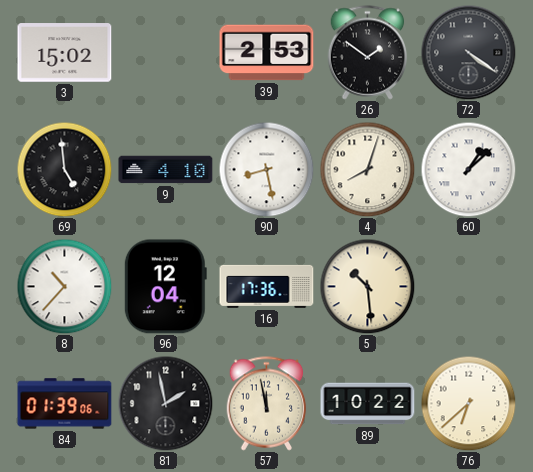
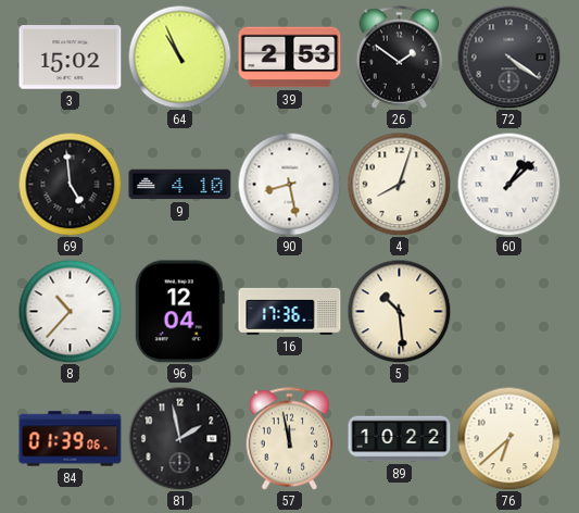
64: none -> 10:56 (179, 57)
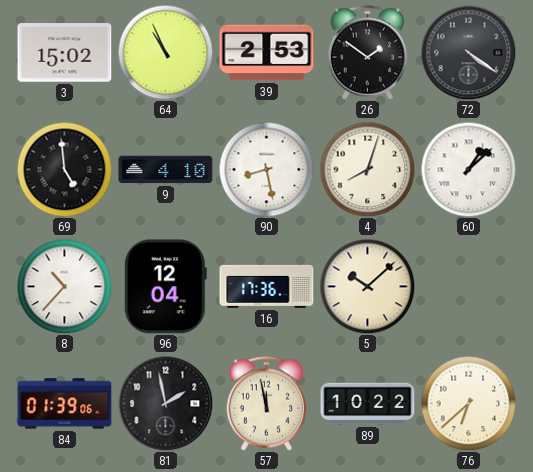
5: 10:29 -> 10:08 (367, 286)
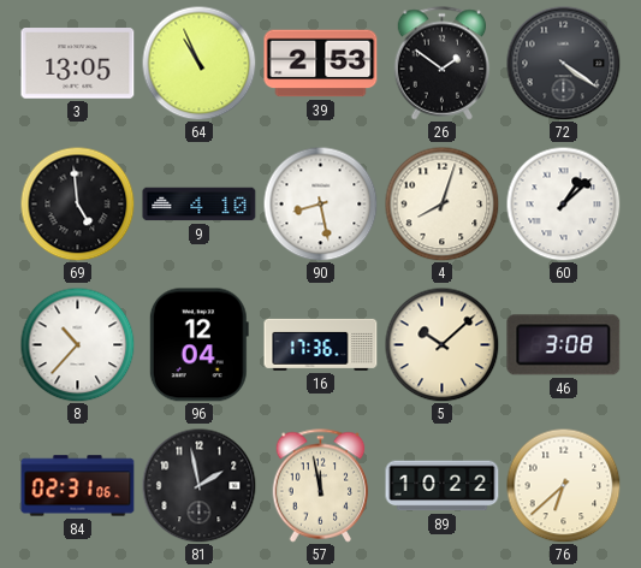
3: 15:02 -> 13:05 (78, 64)
46: none -> 3:08 (564, 345)
84: 01:39 -> 02:31 (78, 486)
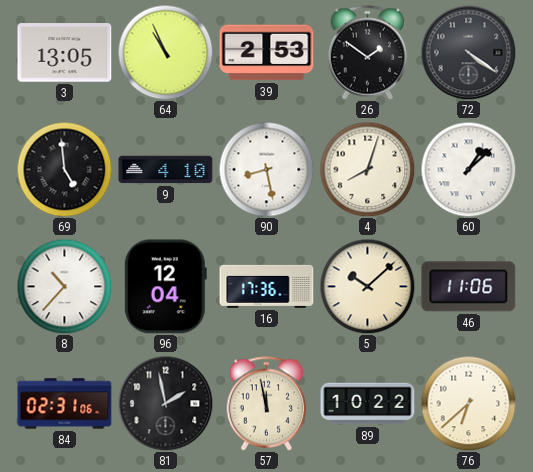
46: 3:08 -> 11:06 (469, 287)
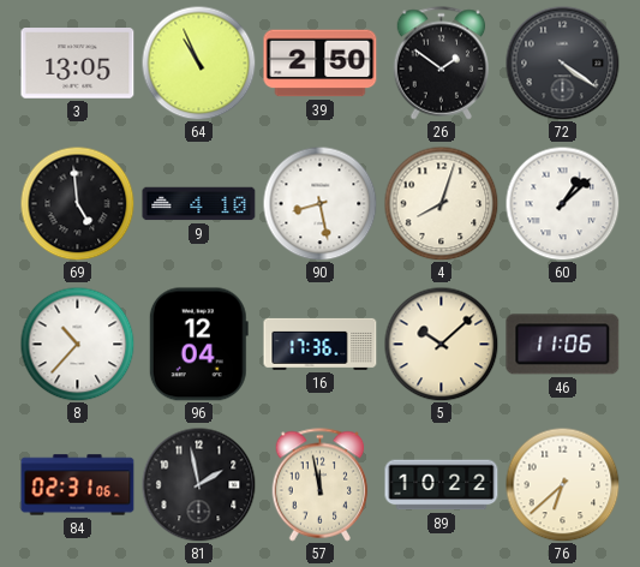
39: 2:53 -> 2:50 (321, 64)
